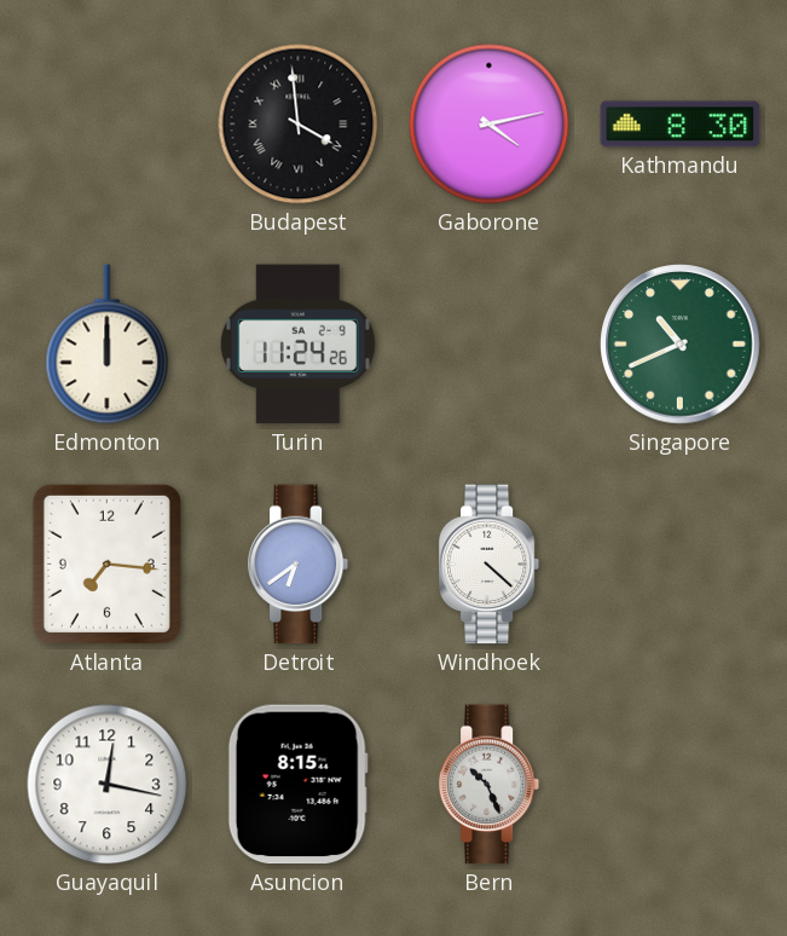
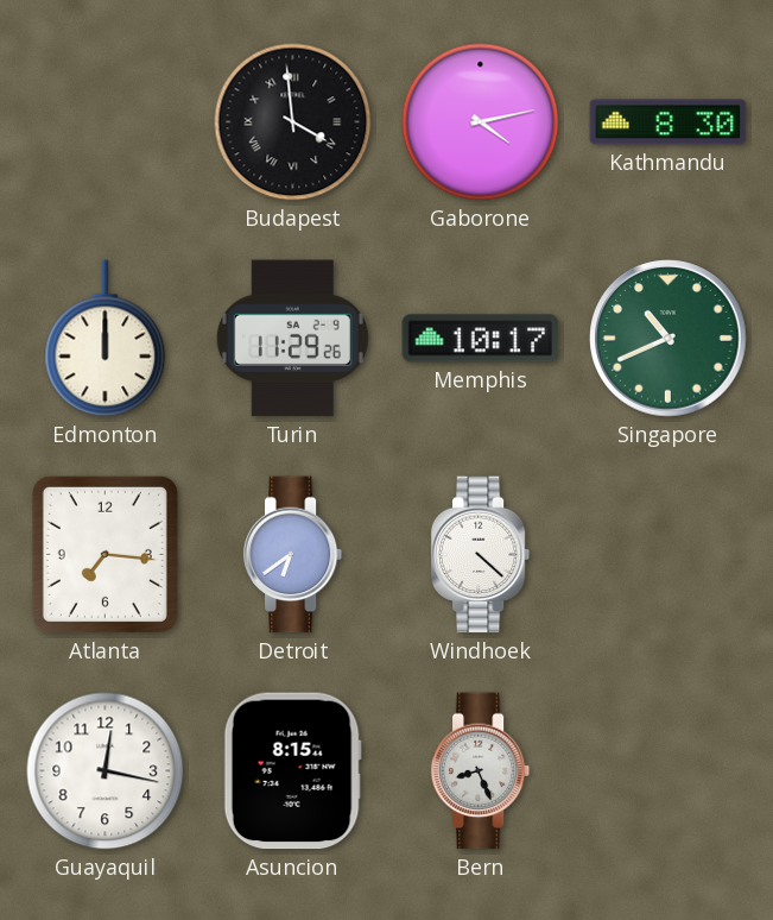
Turin: 11:24 -> 11:29 (292, 339)
Memphis: none -> 10:17 (481, 339)
Bern: 10:26 -> 8:26 (481, 771)
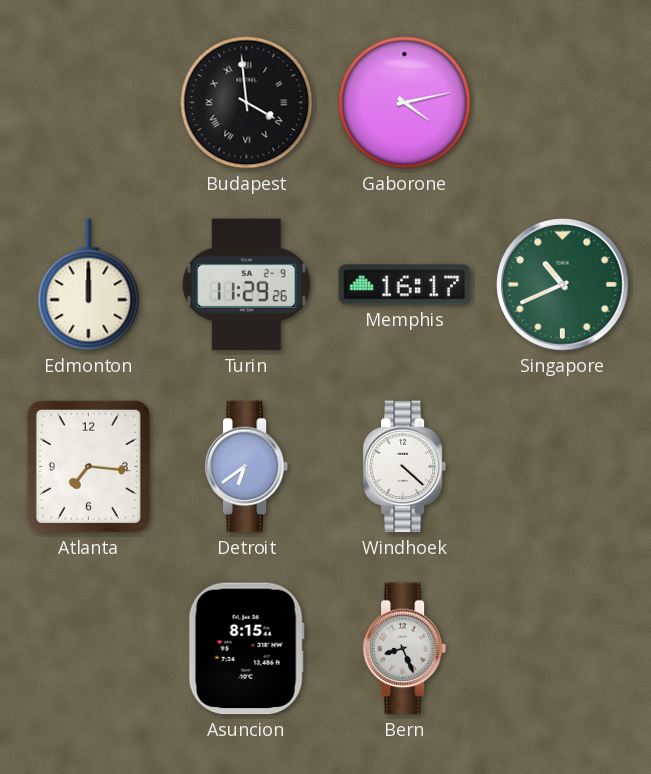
Kathmandu: 8:30 -> none (669, 122)
Memphis: 10:17 -> 16:17 (405, 285)
Guayaquil: 12:17 -> none (106, 771)
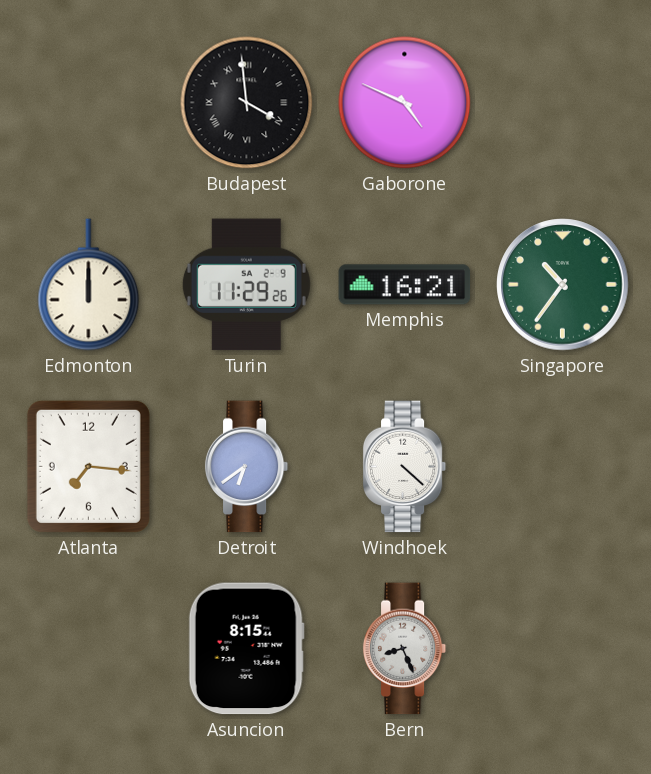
Gaborone: 4:13 -> 4:49 (405, 103)
Memphis: 16:17 -> 16:21 (405, 285)
Singapore: 10:41 -> 10:36 (563, 285)
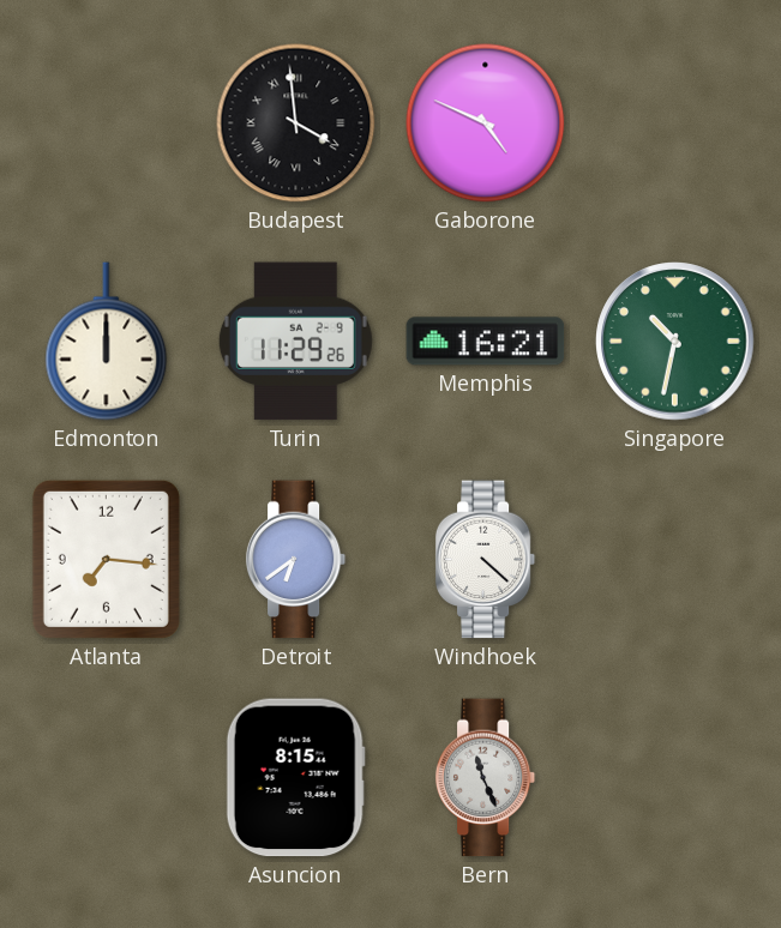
Singapore: 10:36 -> 10:32 (675, 342)
Bern: 8:26 -> 11:26 (486, 778)
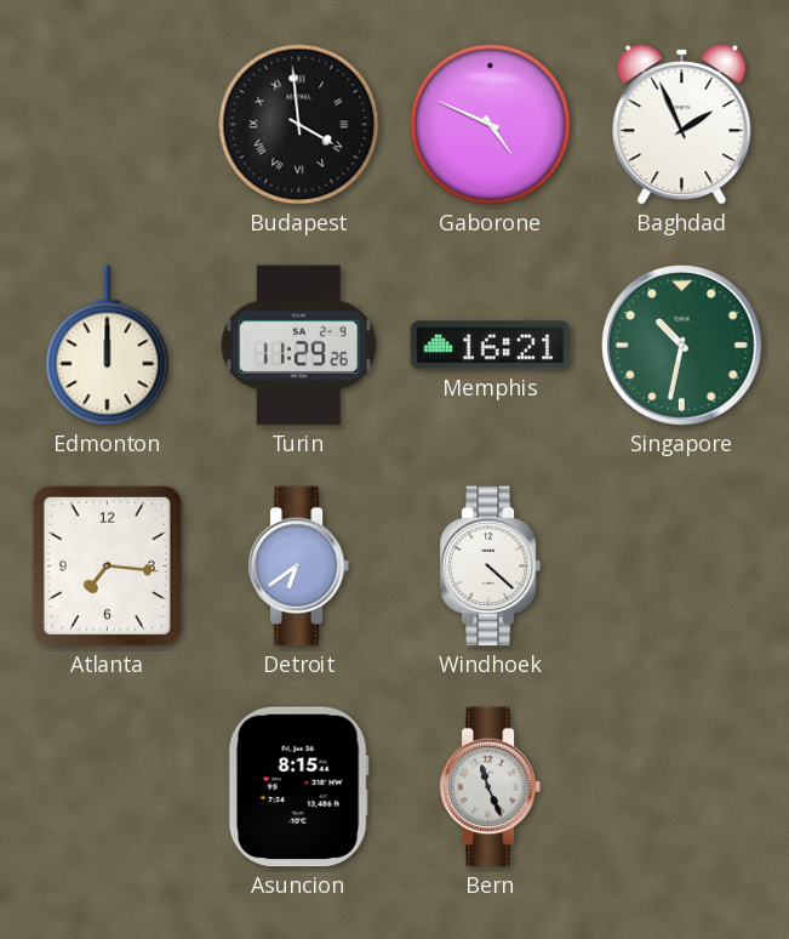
Baghdad: none -> 1:56 (682, 125)
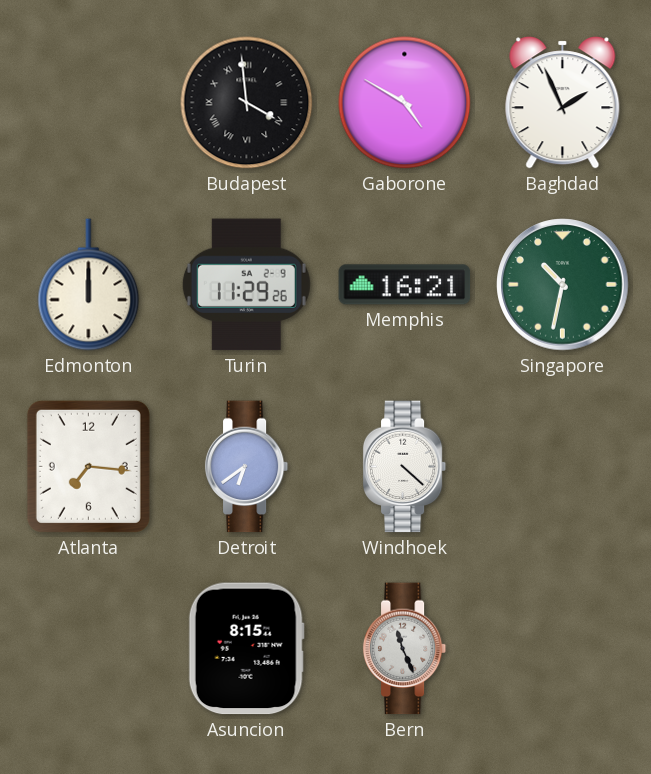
Gaborone: 4:49 -> 4:50 (405, 103)
